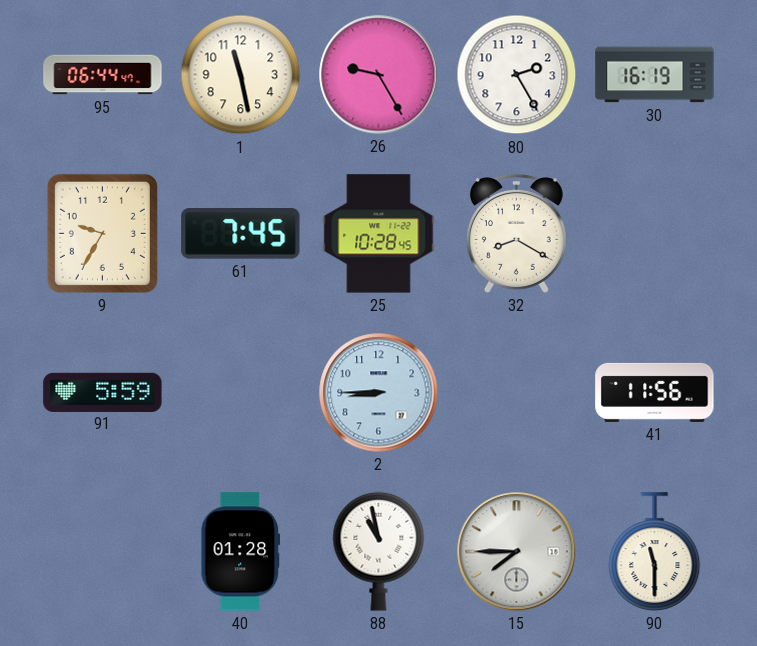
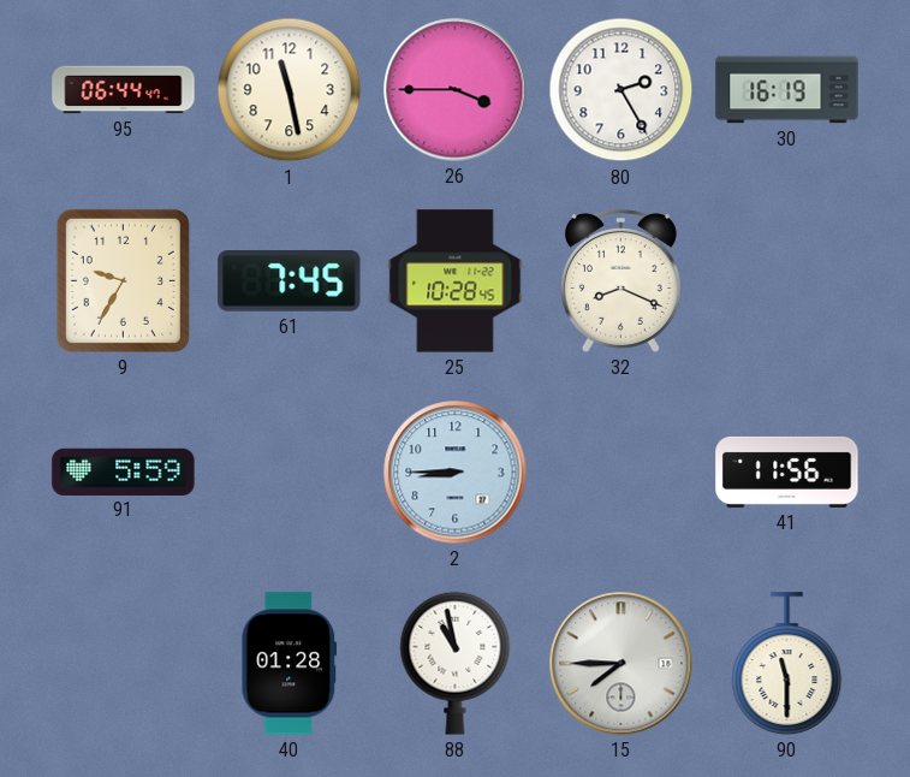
26: 9:25 -> 3:45 (456, 90)
32: 8:20 -> 8:19 (620, 281)
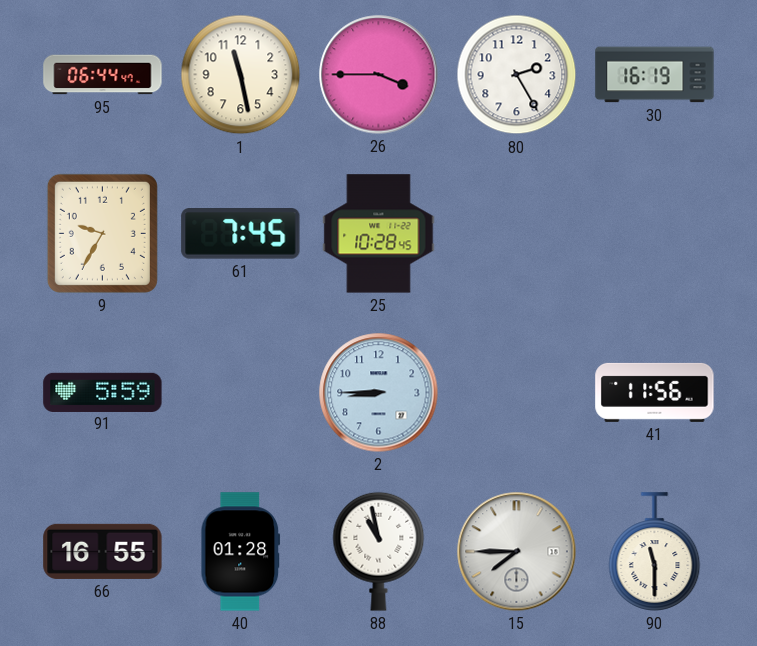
32: 8:19 -> none (620, 281)
66: none -> 16:55 (103, 551)
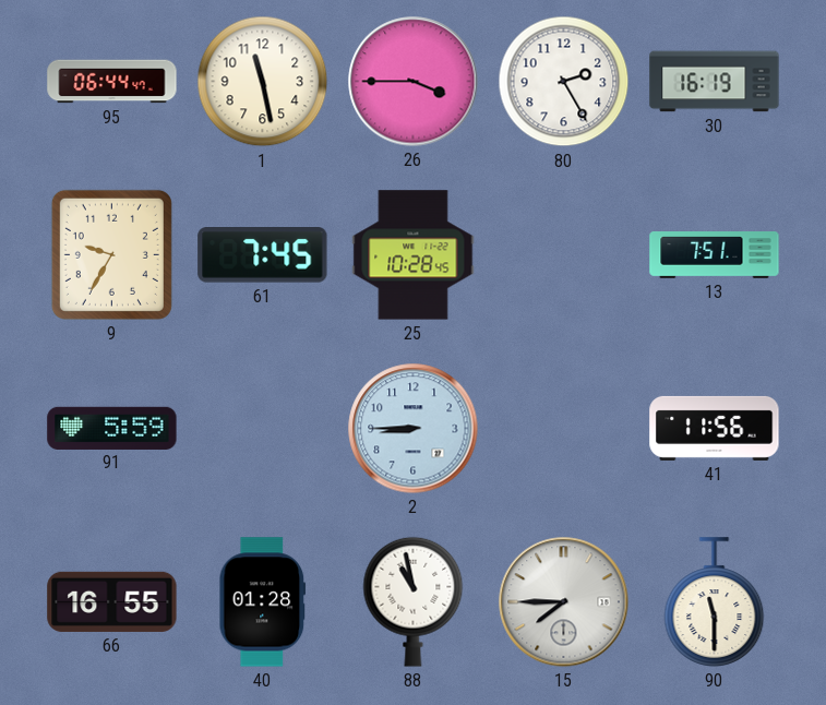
13: none -> 7:51 (715, 255)
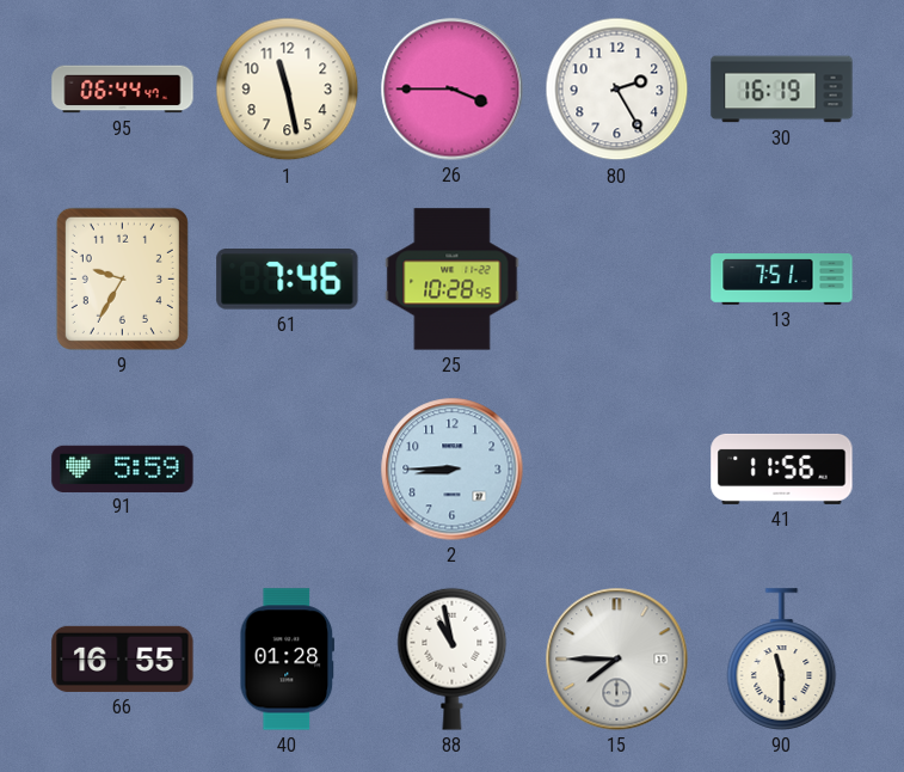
61: 7:45 -> 7:46 (288, 280)
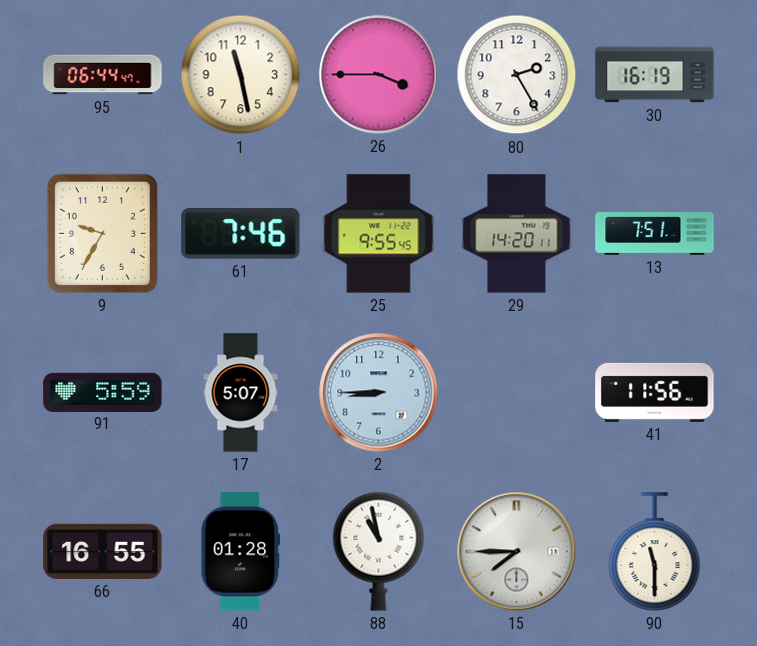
25: 10:28 -> 9:55 (379, 234)
29: none -> 14:20 (517, 234)
17: none -> 5:07 (241, 393)
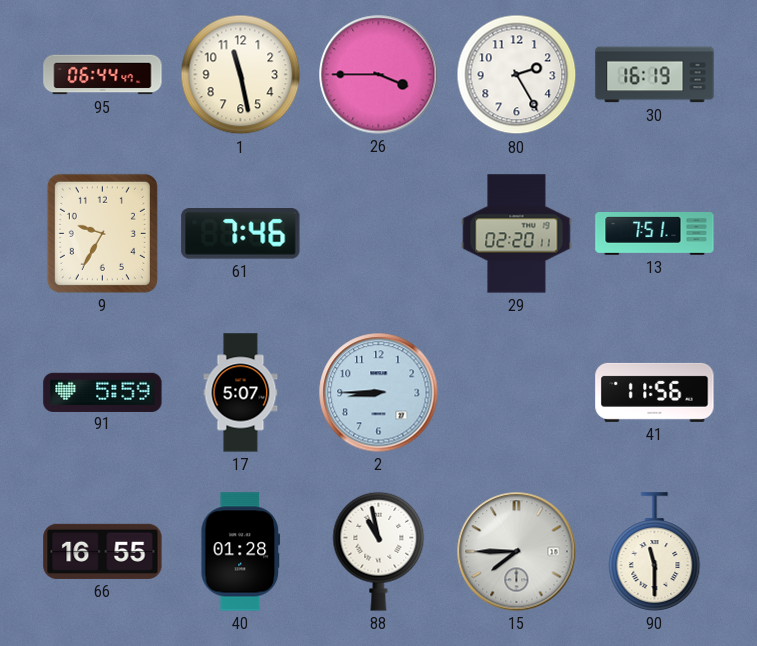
25: 9:55 -> none (379, 234)
29: 14:20 -> 02:20 (517, 234)
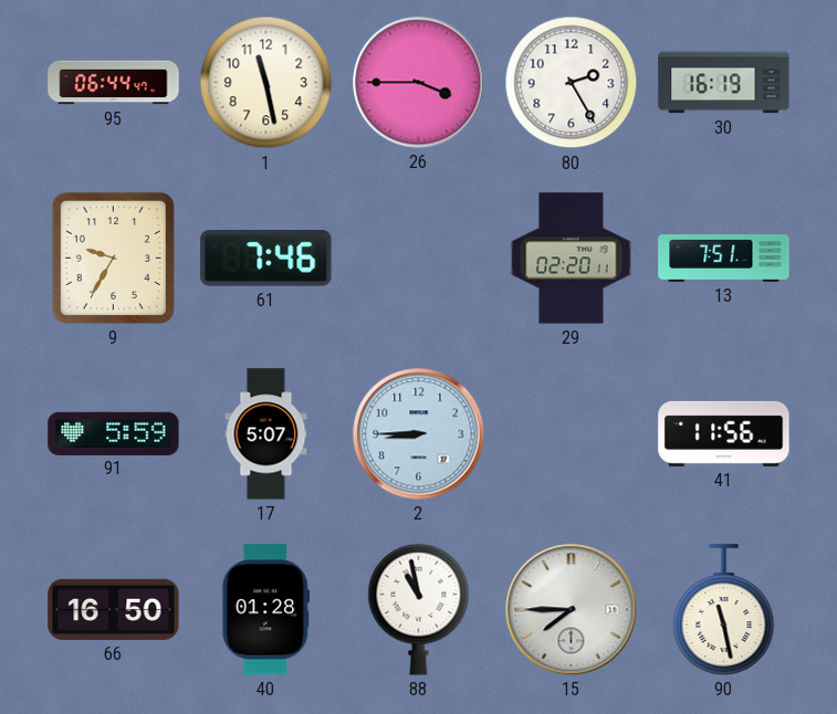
66: 16:55 -> 16:50 (114, 609)
90: 11:30 -> 11:28 (724, 610)
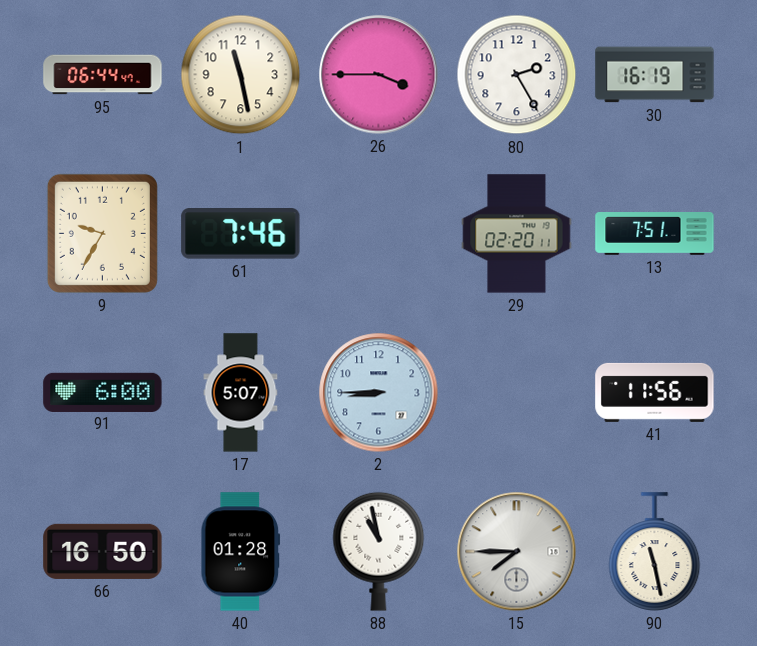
91: 5:59 -> 6:00 (103, 392)
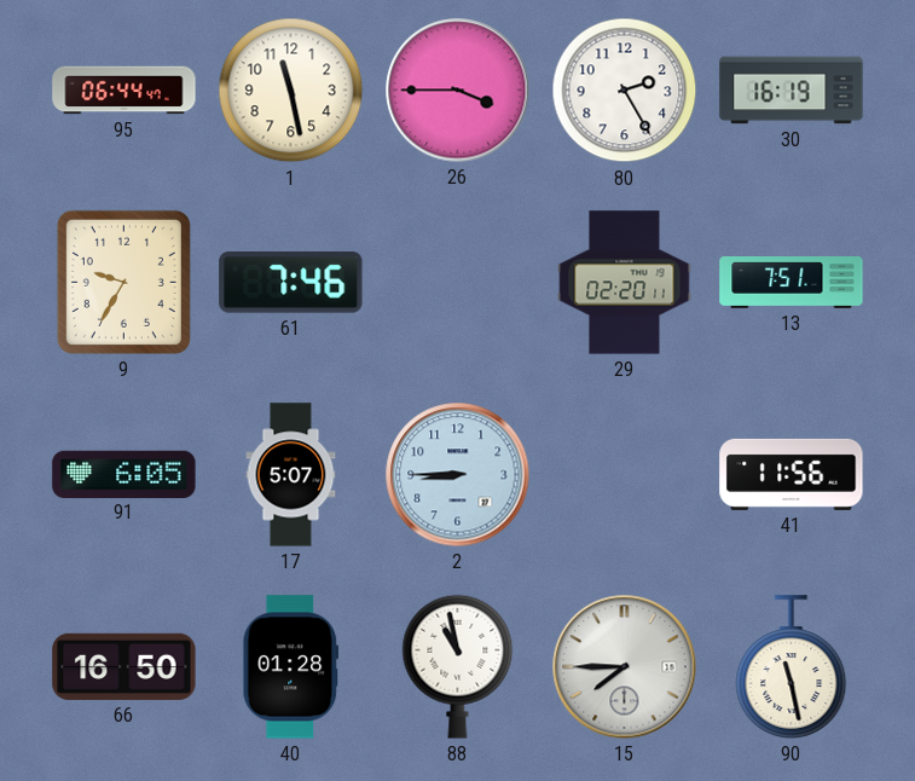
91: 6:00 -> 6:05 (124, 474)
